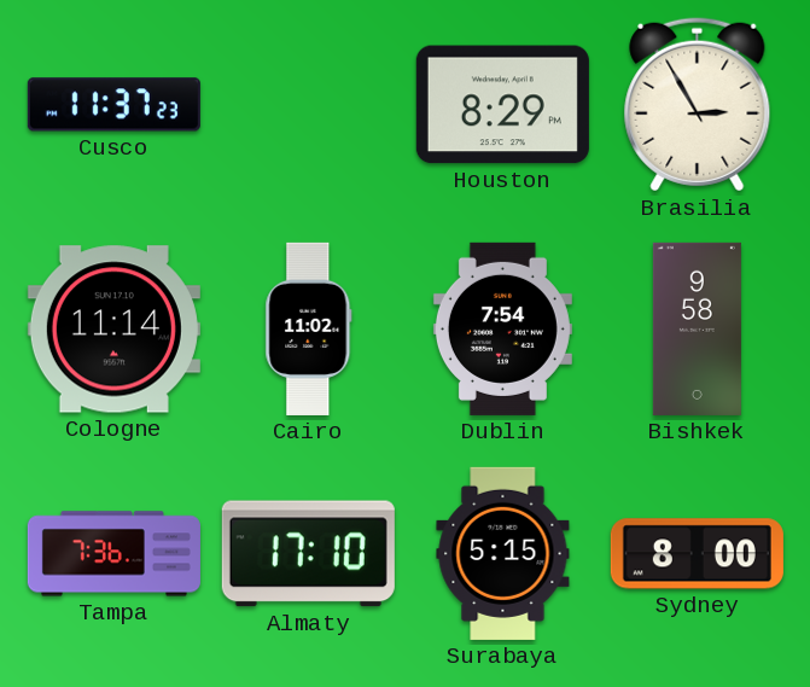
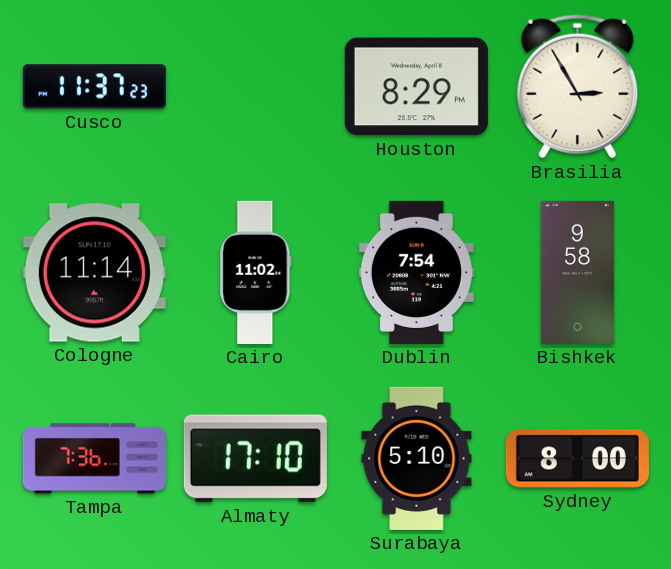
Surabaya: 5:15 -> 5:10 (417, 458)
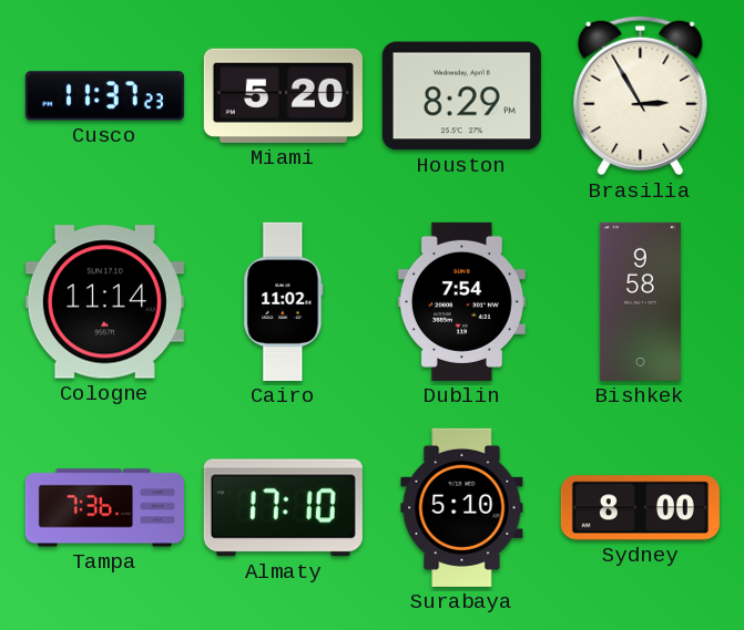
Miami: none -> 5:20 (283, 95)
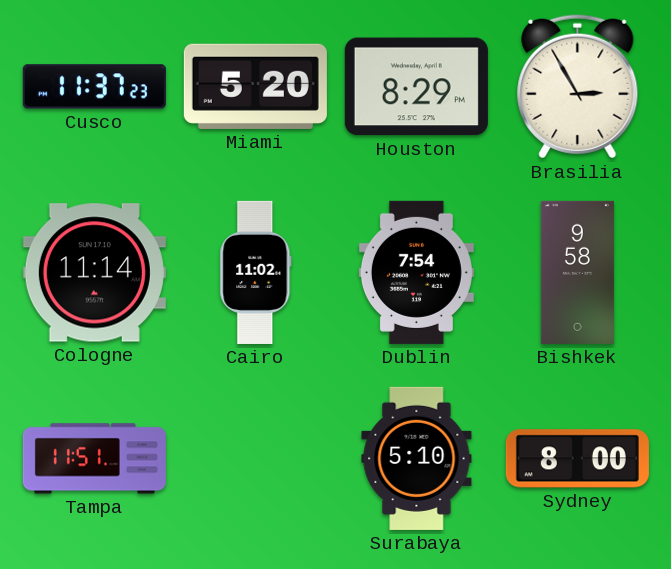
Tampa: 7:36 -> 11:51 (94, 459)
Almaty: 17:10 -> none (283, 508)
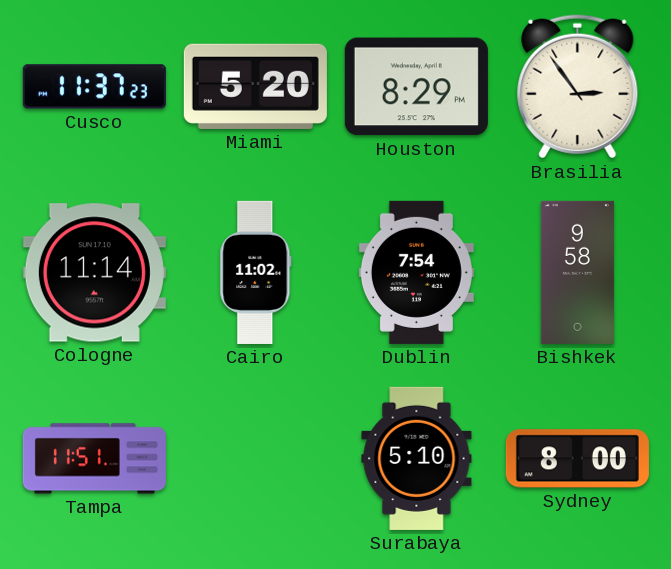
Brasilia: 2:55 -> 2:54 (578, 87)
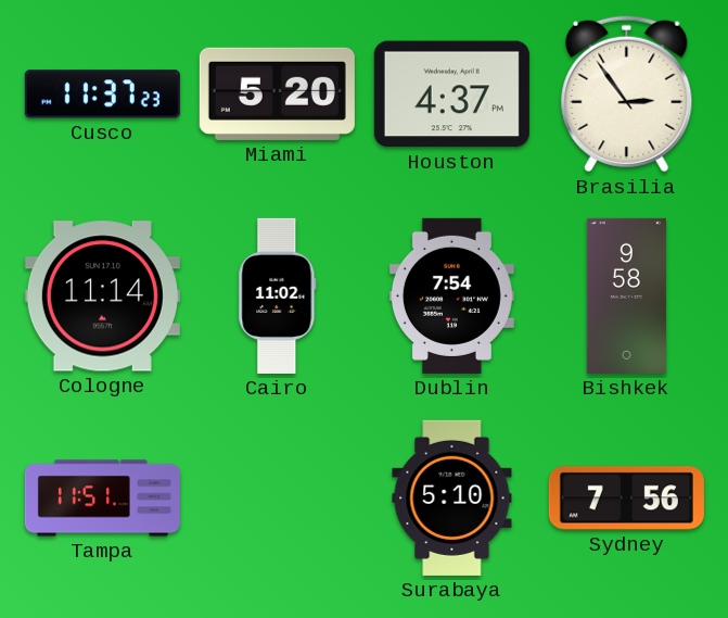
Houston: 8:29 -> 4:37 (451, 94)
Sydney: 8:00 -> 7:56 (626, 499)
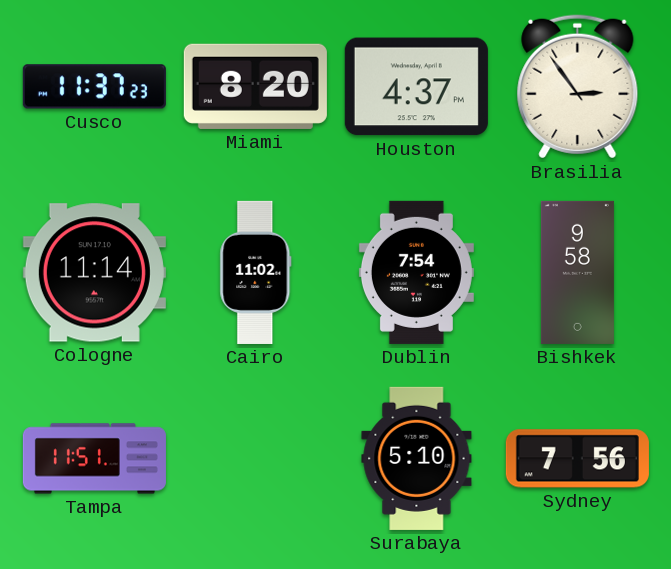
Miami: 5:20 -> 8:20 (255, 86)
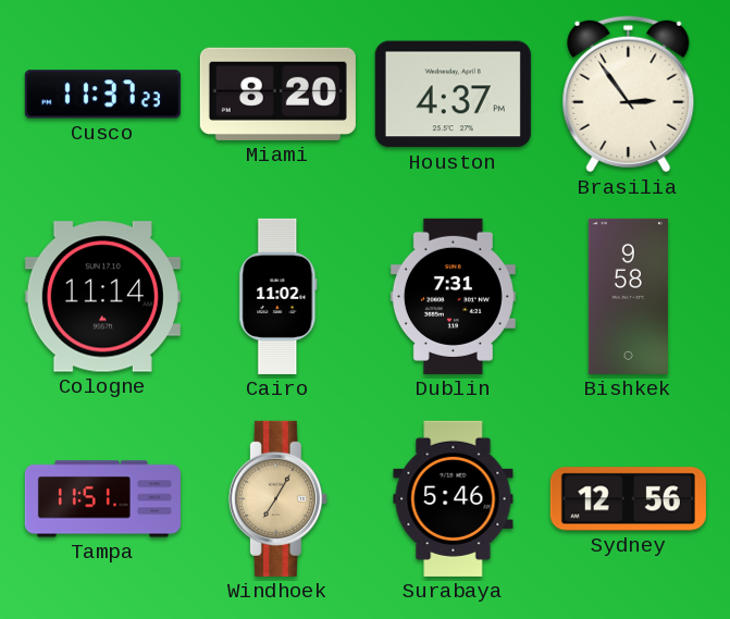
Dublin: 7:54 -> 7:31 (453, 296)
Windhoek: none -> 7:05 (277, 498)
Surabaya: 5:10 -> 5:46 (454, 498)
Sydney: 7:56 -> 12:56 (628, 499)
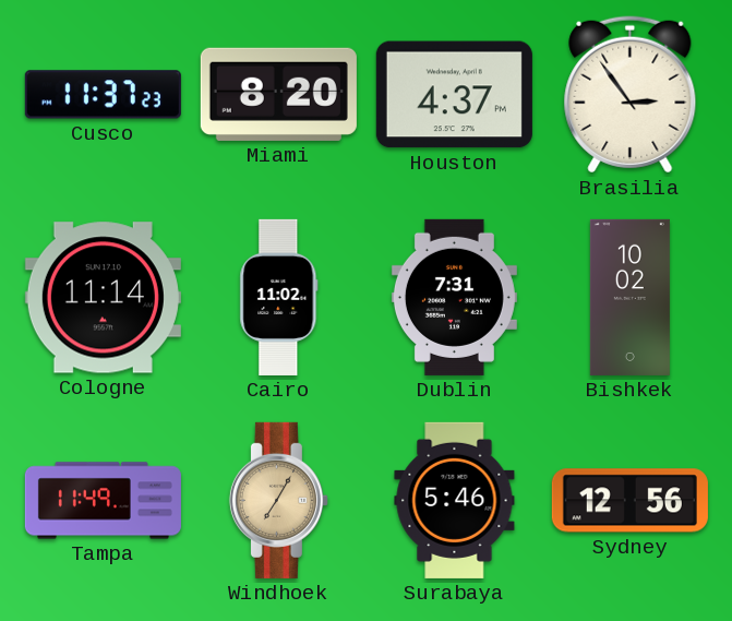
Bishkek: 9:58 -> 10:02 (629, 297)
Tampa: 11:51 -> 11:49 (103, 501)
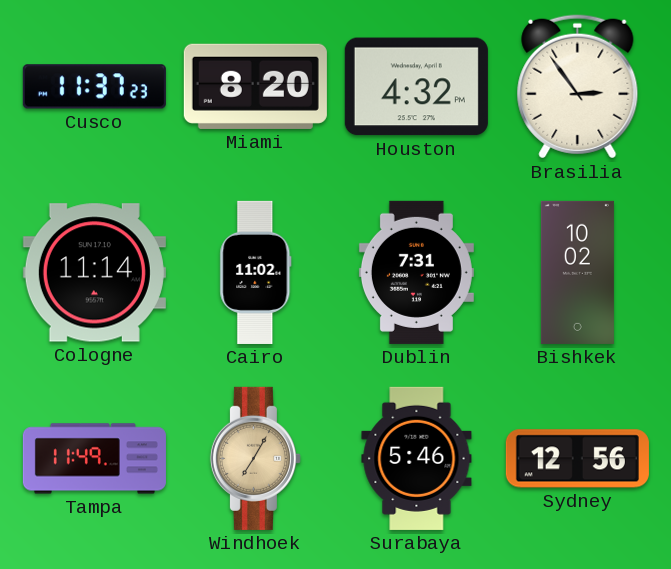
Houston: 4:37 -> 4:32 (416, 87)
